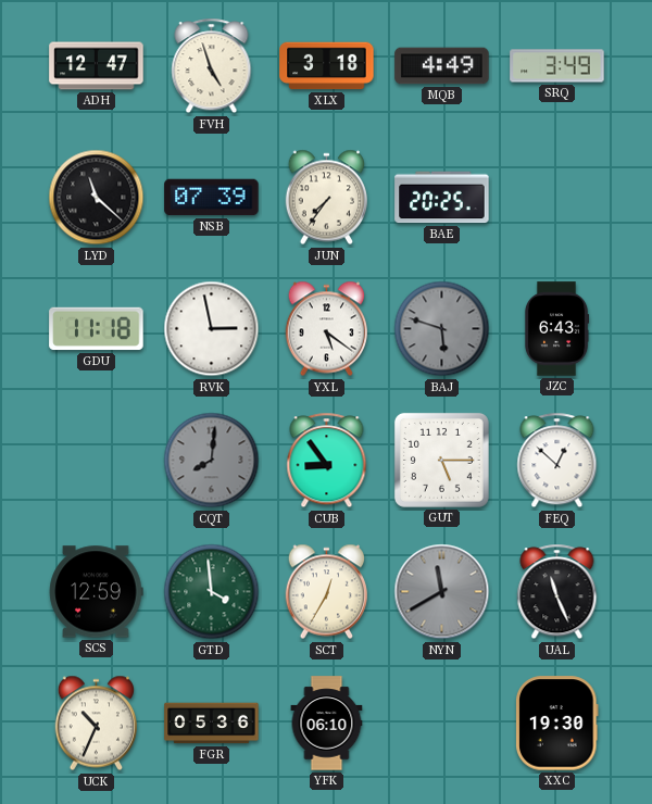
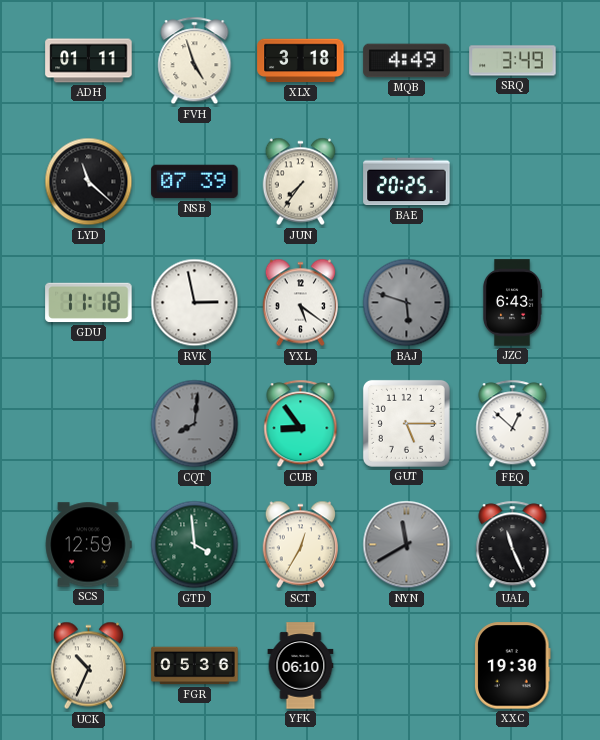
ADH: 12:47 -> 01:11 (89, 61)
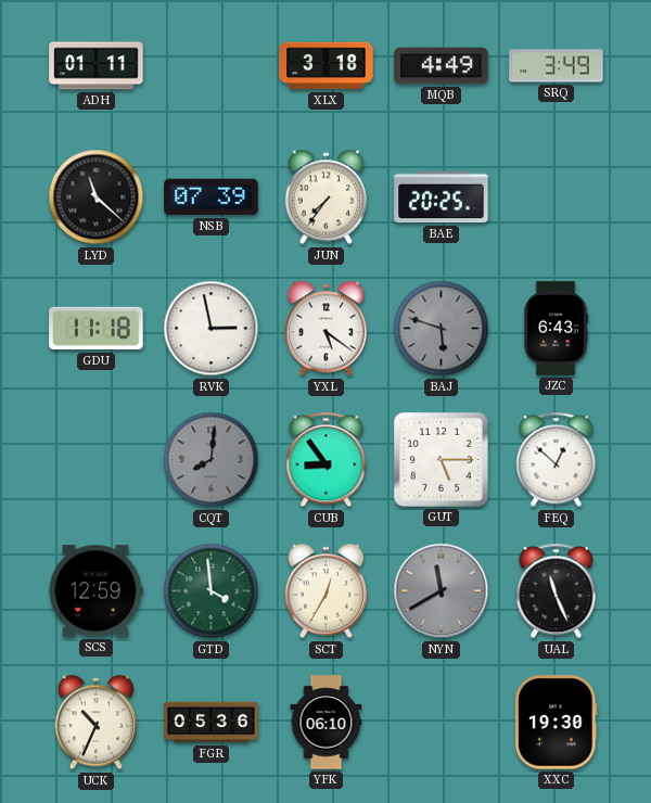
FVH: 4:57 -> none (195, 61)
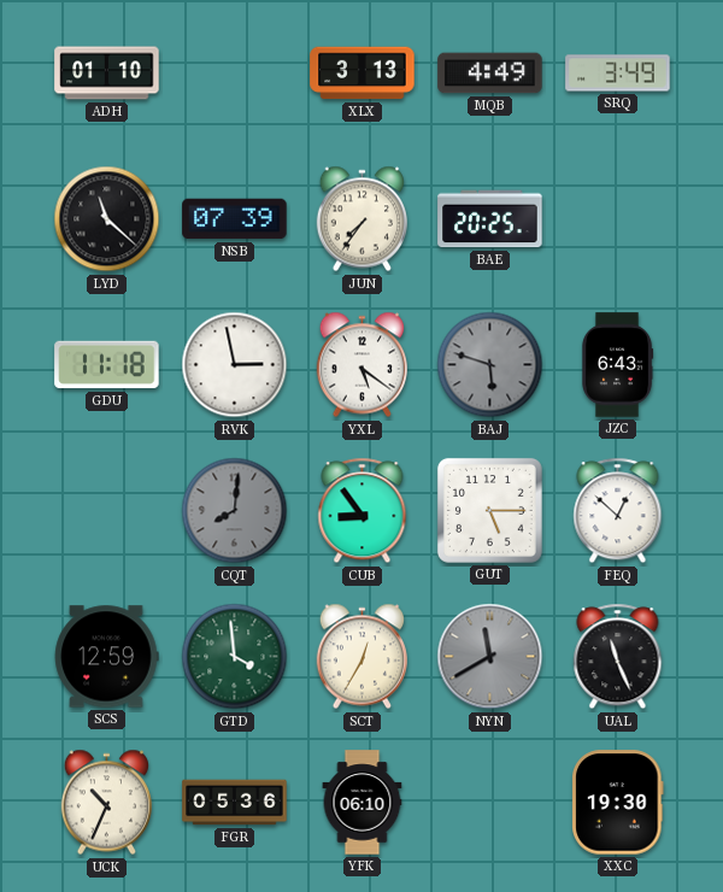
ADH: 01:11 -> 01:10 (107, 74)
XLX: 3:18 -> 3:13 (363, 74)
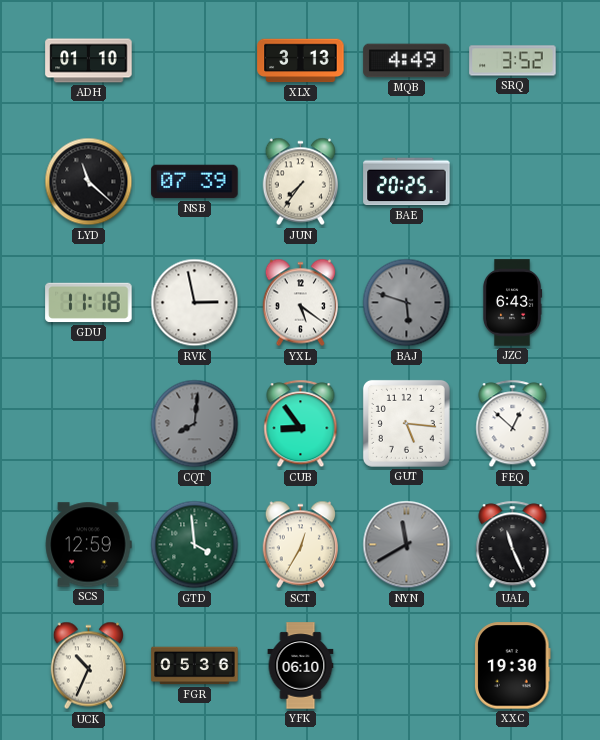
SRQ: 3:49 -> 3:52 (513, 61)
GUT: 5:15 -> 5:16 (406, 423)
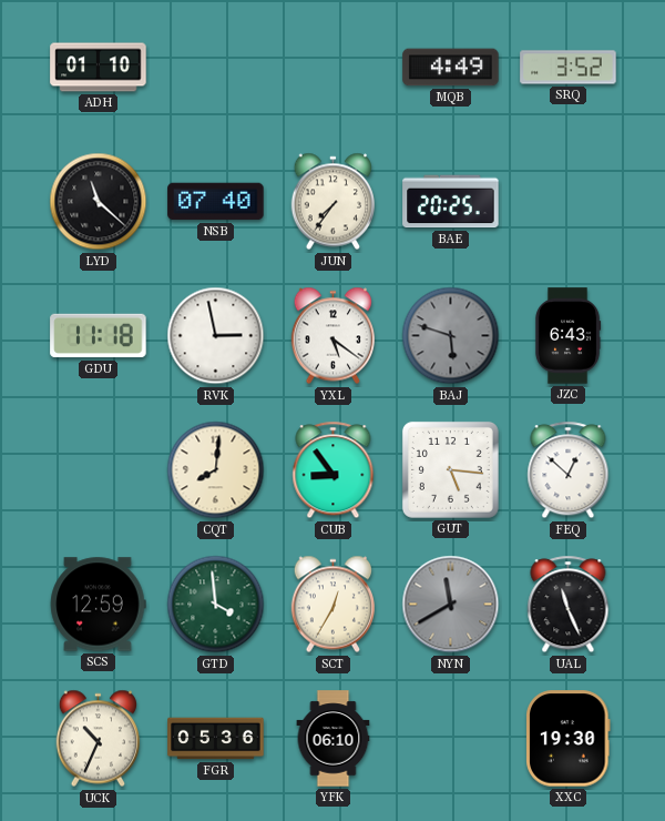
XLX: 3:13 -> none (301, 61)
NSB: 07:39 -> 07:40 (216, 202)
CQT dial: grey -> cream (216, 470)
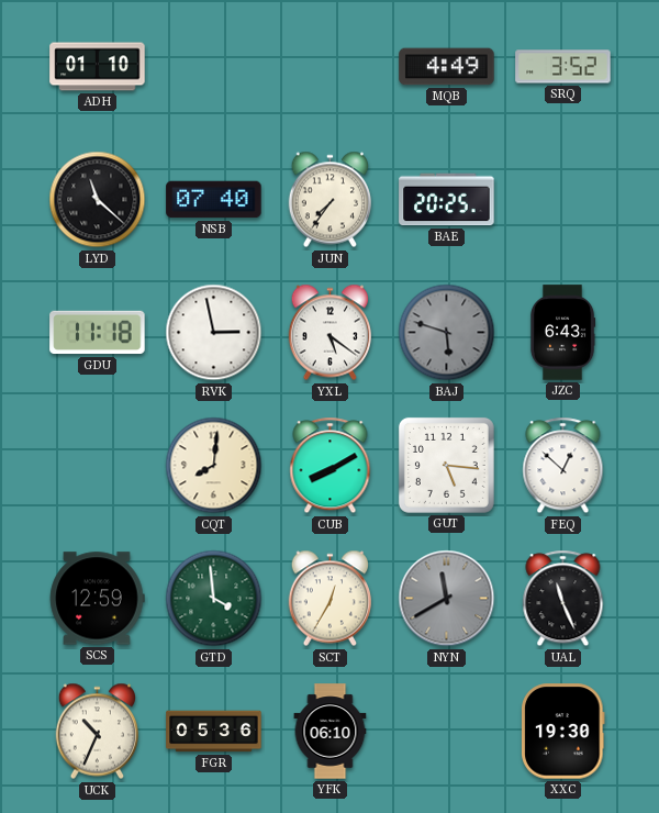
CUB: 8:54 -> 8:10 (331, 466)
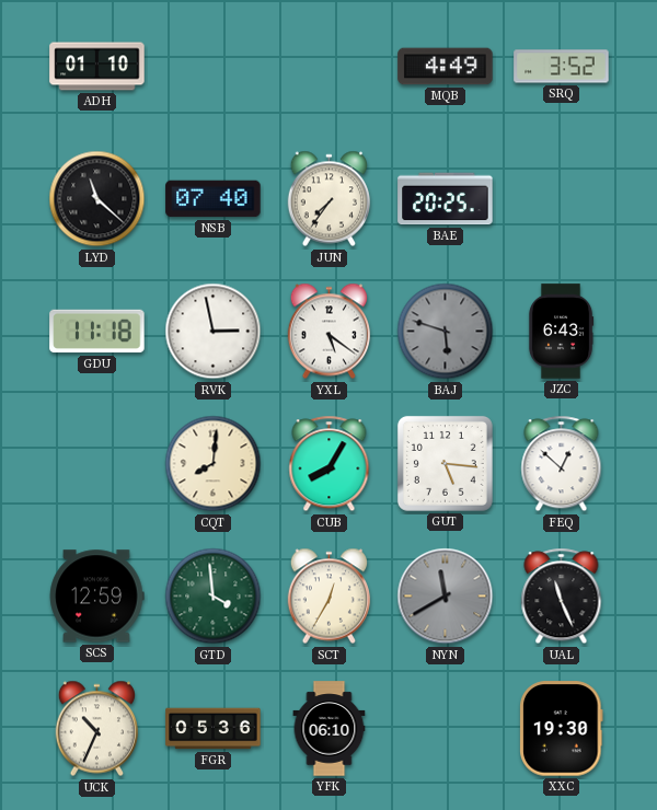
CUB: 8:10 -> 8:05 (330, 464)
